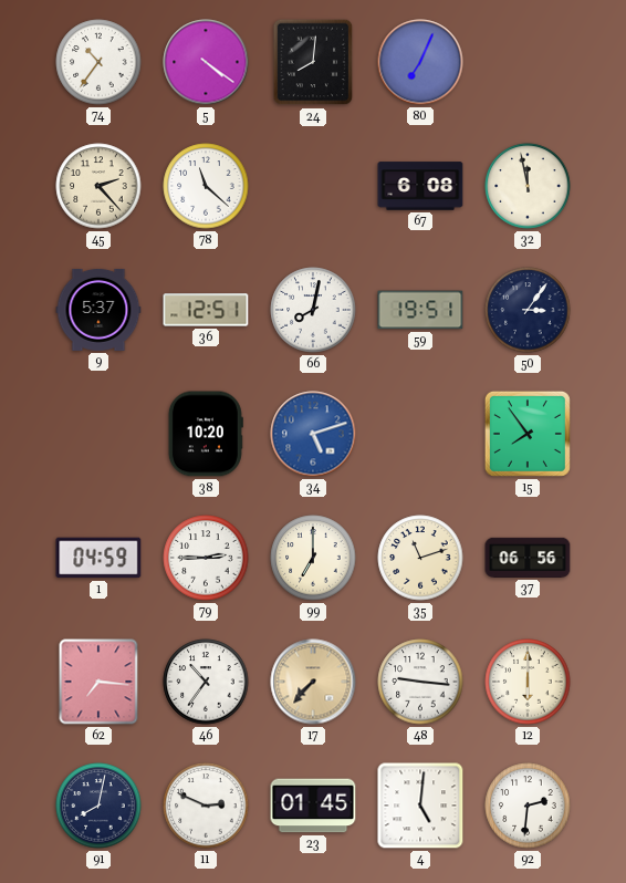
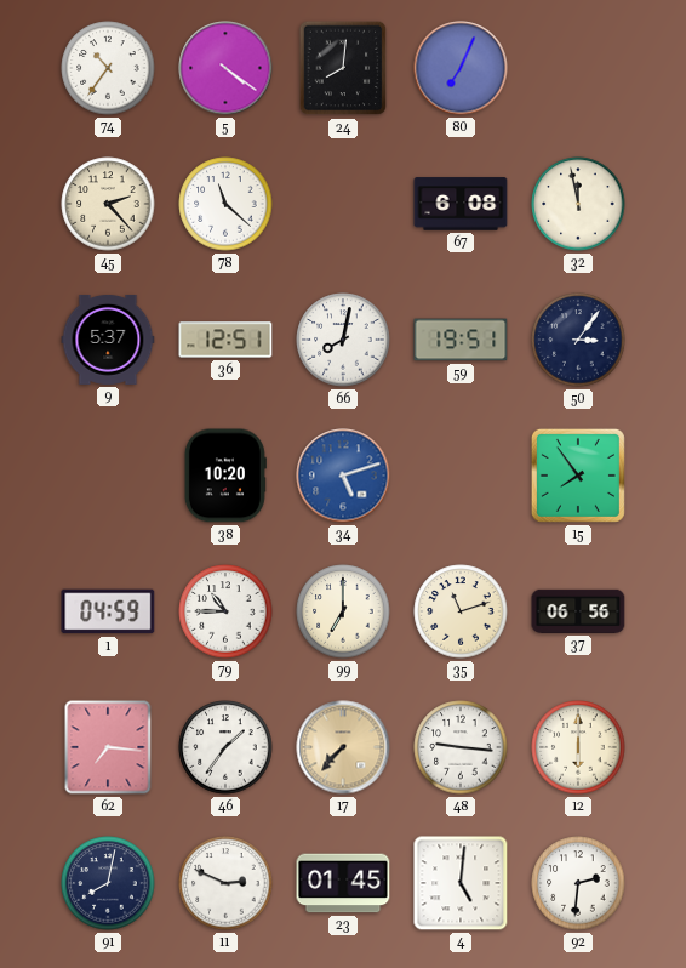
79: 2:45 -> 10:45 (225, 611)
46: 10:36 -> 1:36 (225, 747)
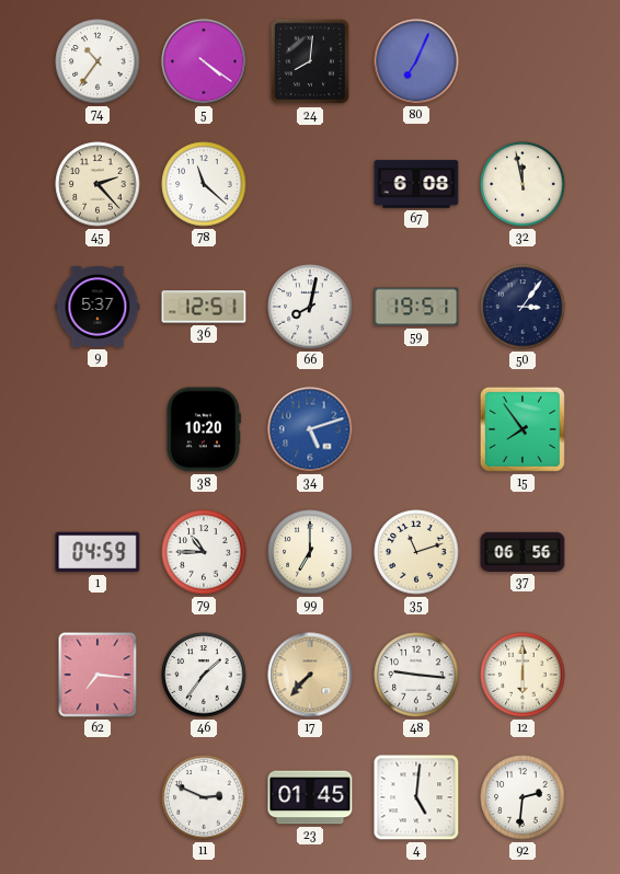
91: 8:02 -> none (108, 883)
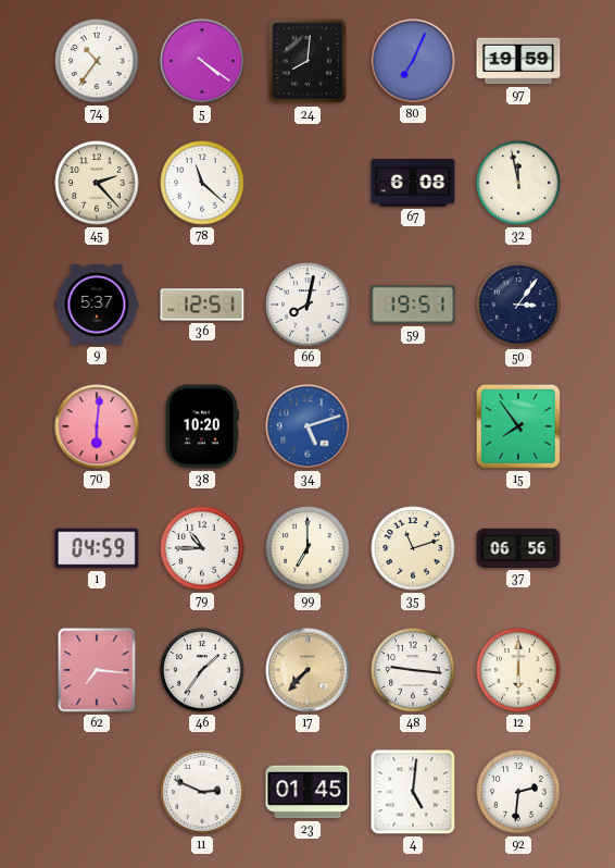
97: none -> 19:59 (518, 61)
70: none -> 6:01 (97, 426)
